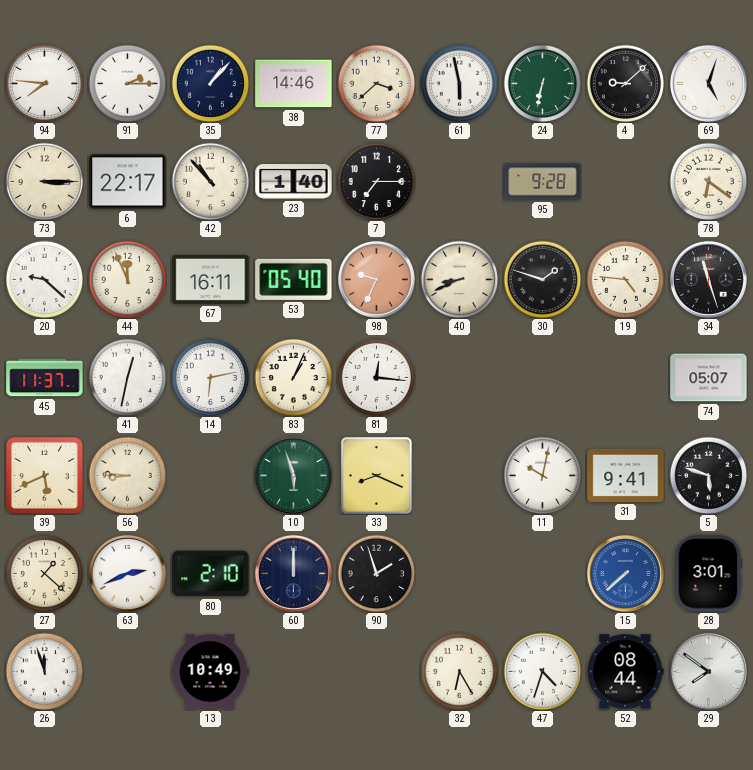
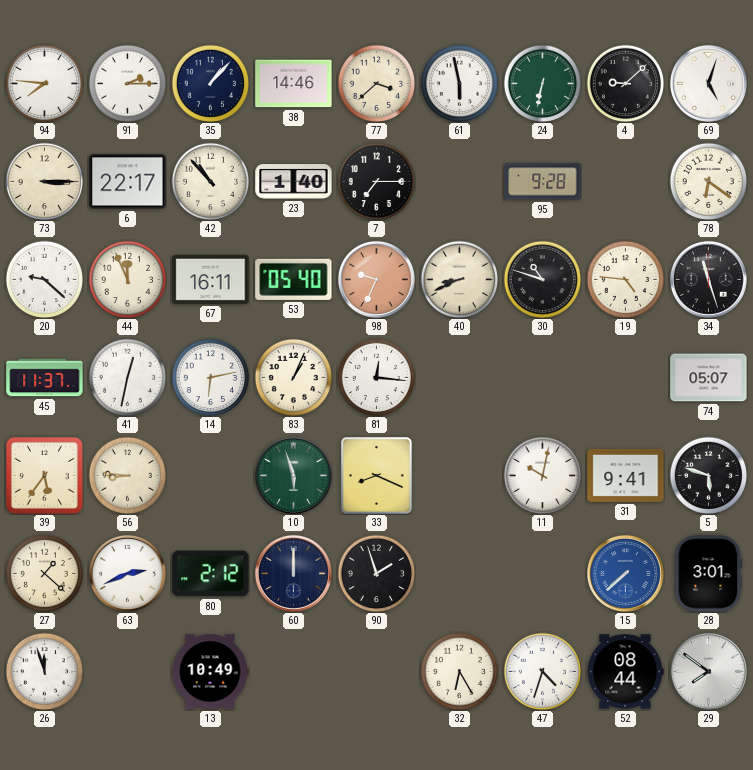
30: 1:48 -> 10:48 (542, 279)
39: 5:41 -> 5:36 (44, 475)
80: 2:10 -> 2:12 (211, 574)
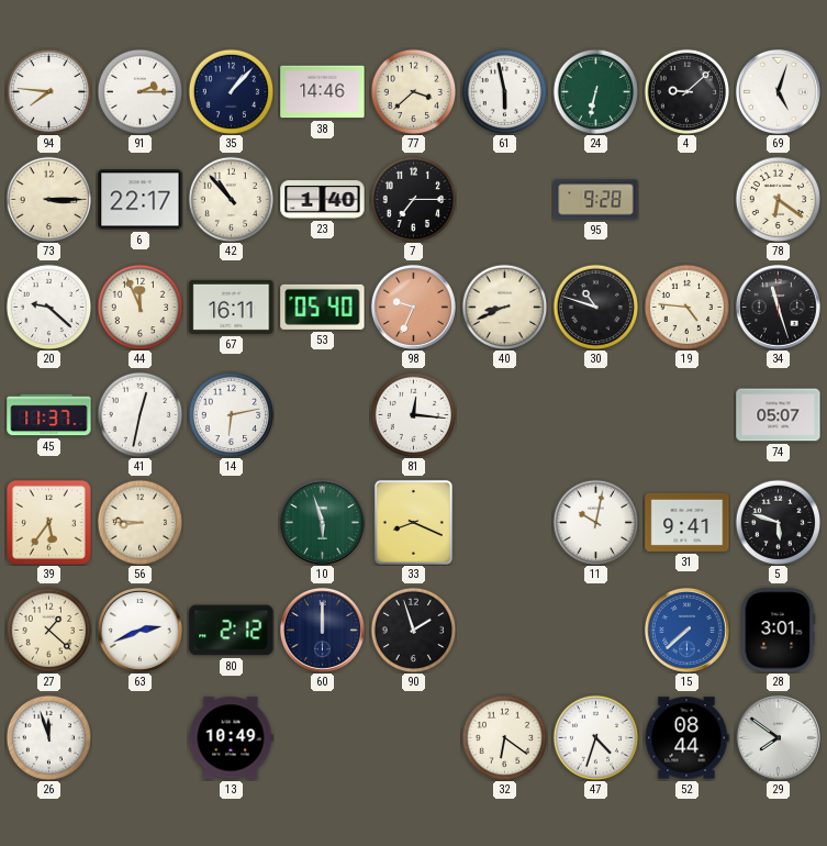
83: 1:04 -> none (293, 377)
32: 6:25 -> 6:21 (504, 737)
